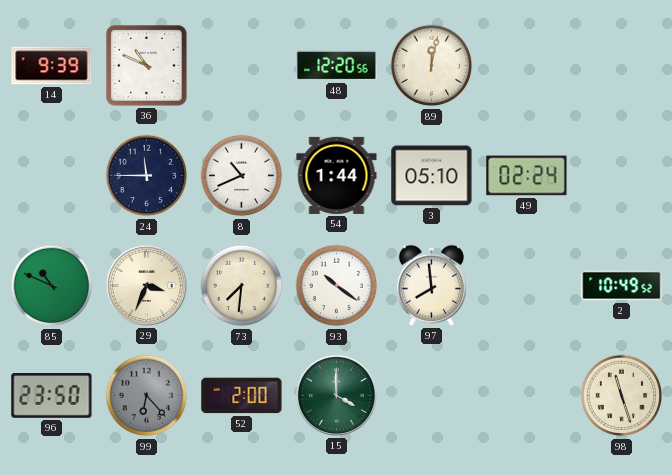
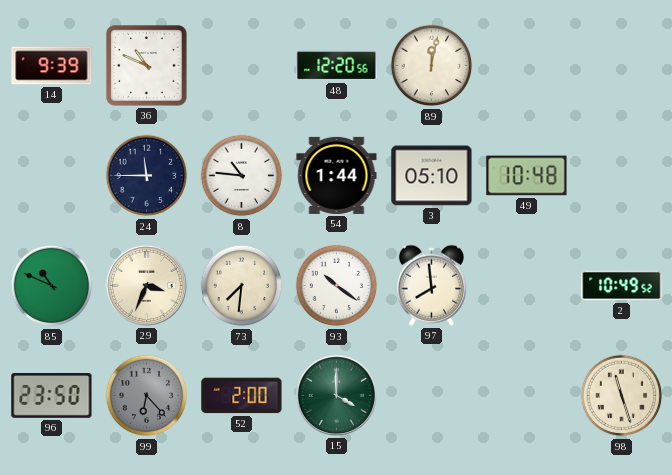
8: 10:41 -> 10:46 (242, 176)
49: 02:24 -> 10:48 (527, 176)
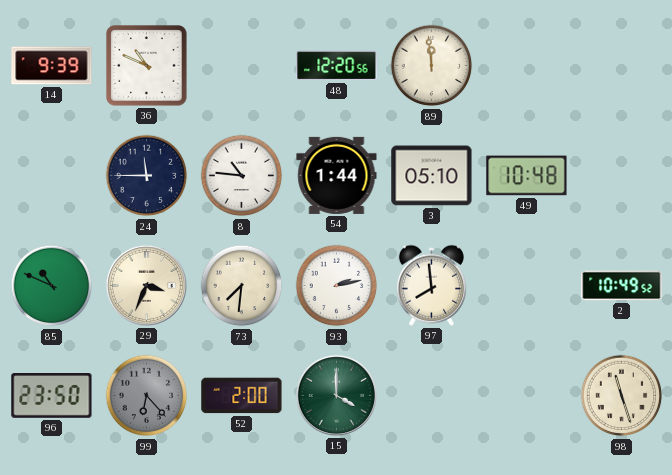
89: 12:02 -> 11:59 (432, 66)
93: 10:21 -> 2:13 (337, 286)
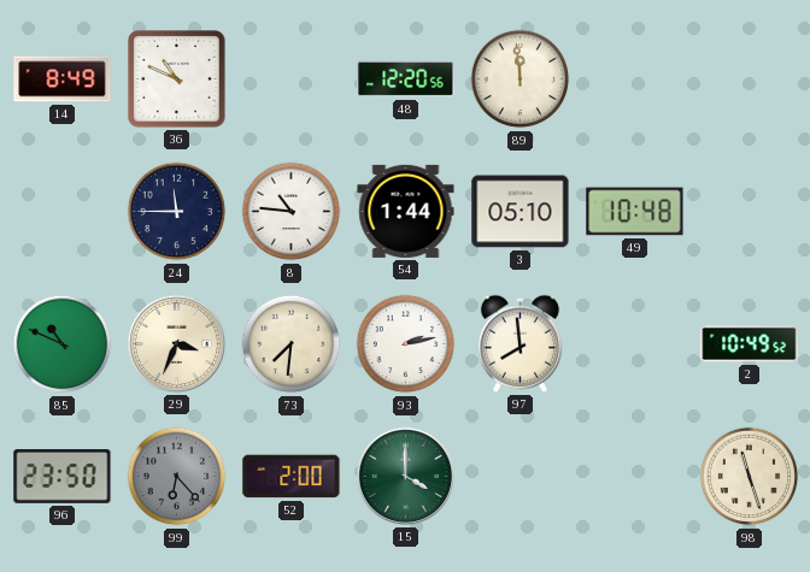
14: 9:39 -> 8:49 (63, 79)
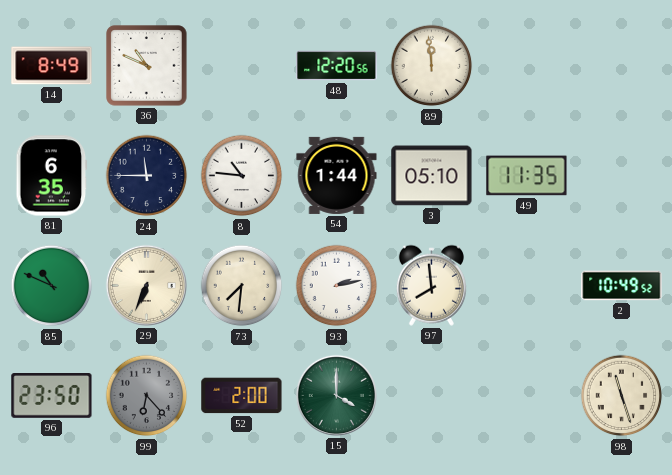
81: none -> 6:35 (52, 176)
49: 10:48 -> 11:35 (527, 176)
29: 3:34 -> 6:34 (146, 285)
